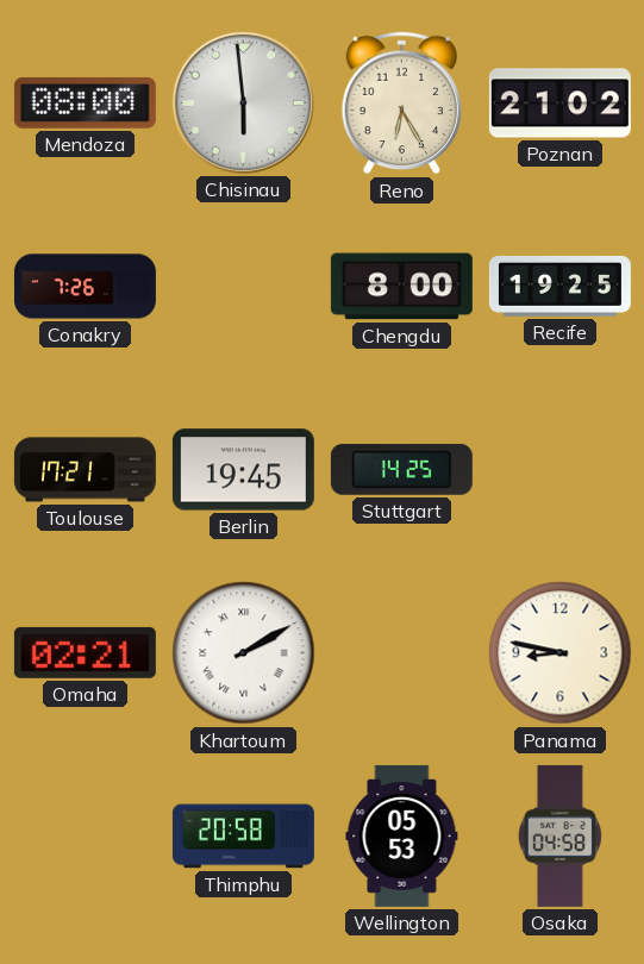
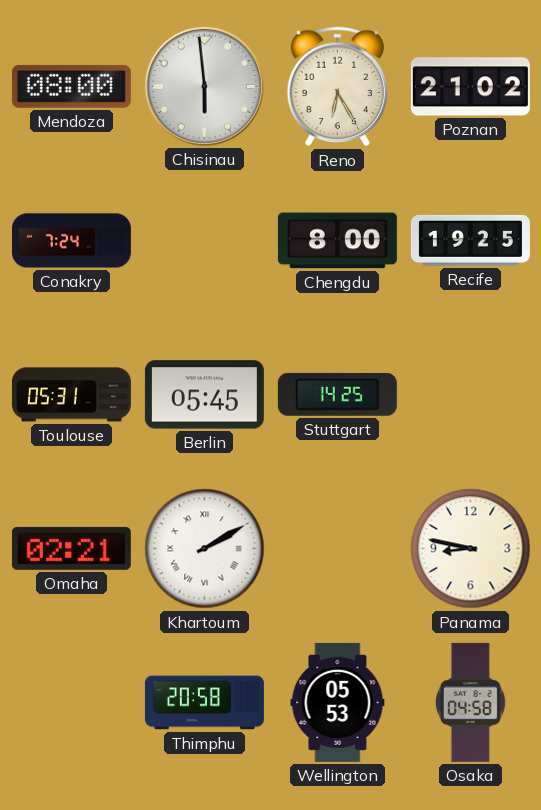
Conakry: 7:26 -> 7:24 (71, 241)
Toulouse: 17:21 -> 05:31 (71, 395)
Berlin: 19:45 -> 05:45 (204, 395)
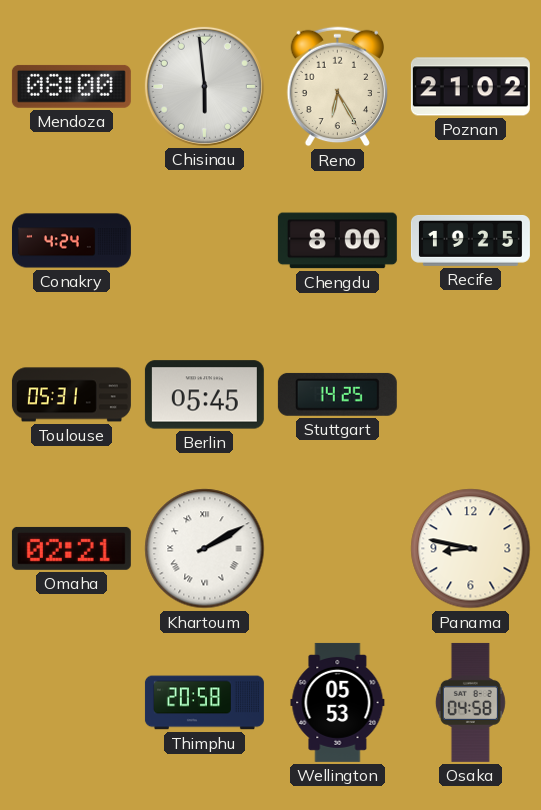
Conakry: 7:24 -> 4:24 (71, 241)
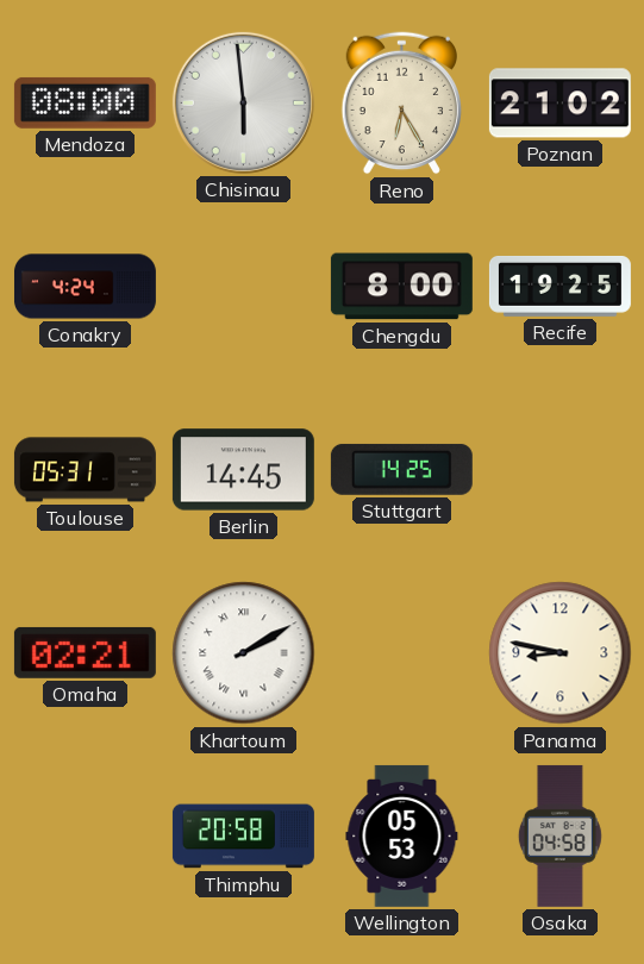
Berlin: 05:45 -> 14:45 (243, 470)
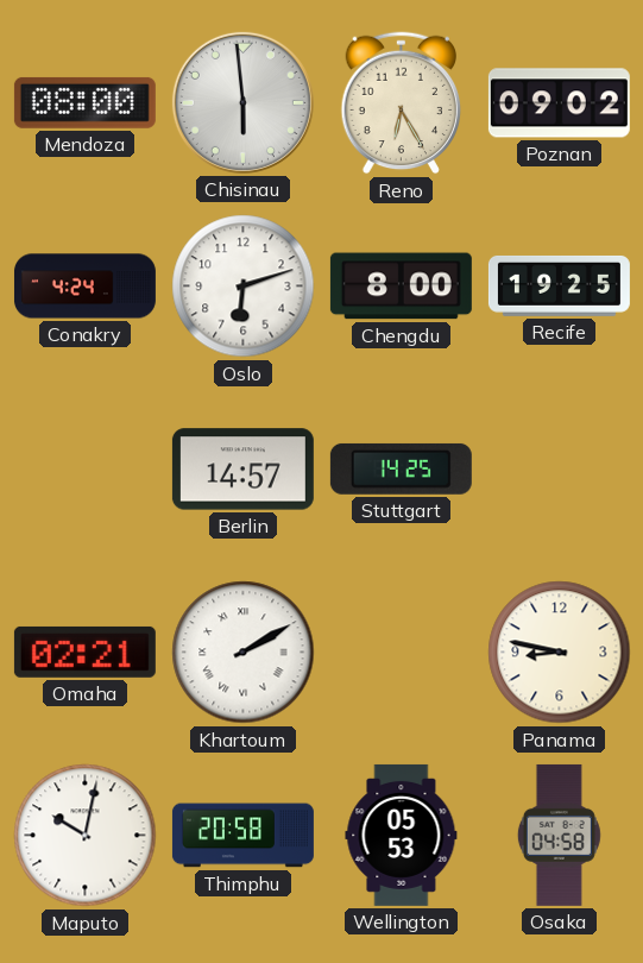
Poznan: 21:02 -> 09:02 (559, 103)
Oslo: none -> 6:12 (244, 287)
Toulouse: 05:31 -> none (85, 470)
Berlin: 14:45 -> 14:57 (242, 470)
Maputo: none -> 10:02 (86, 836)
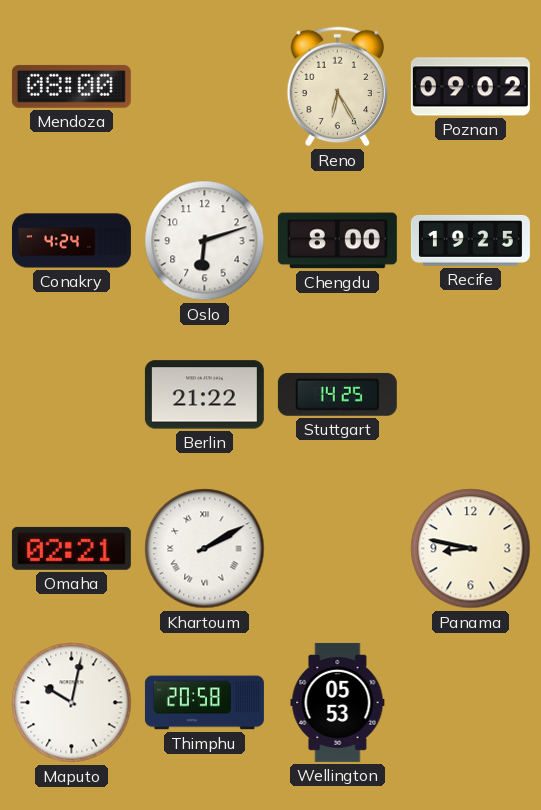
Chisinau: 5:59 -> none (242, 102)
Berlin: 14:57 -> 21:22 (204, 395)
Osaka: 04:58 -> none (559, 835)
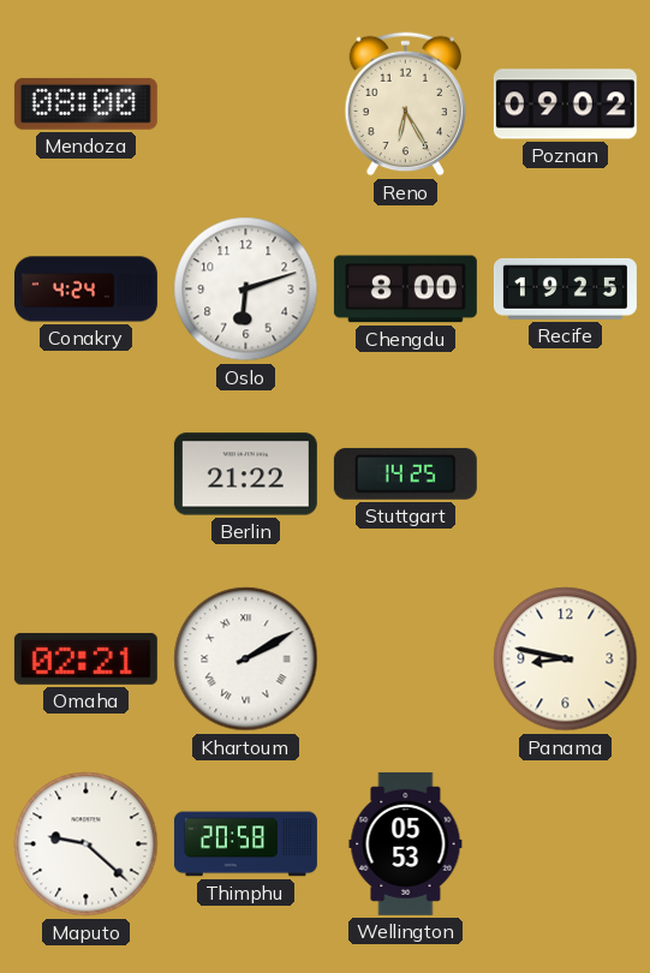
Maputo: 10:02 -> 9:22 (87, 844)
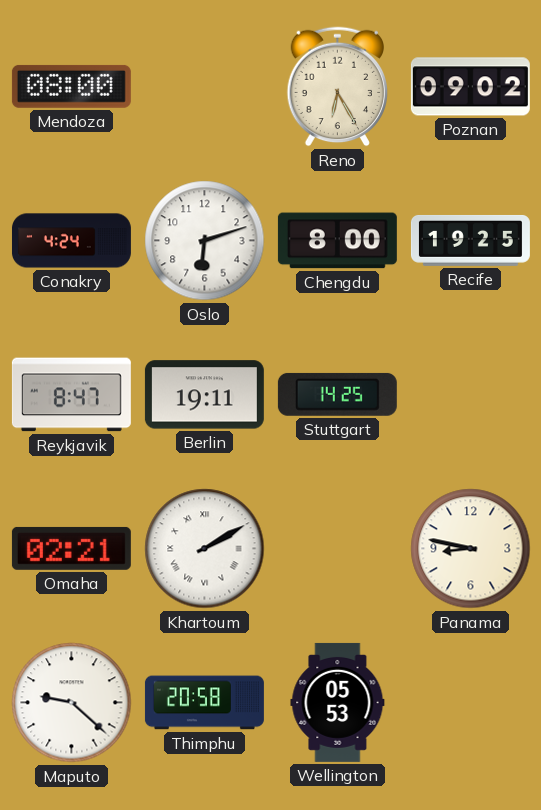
Reykjavik: none -> 8:47 (71, 395)
Berlin: 21:22 -> 19:11 (204, 395)
